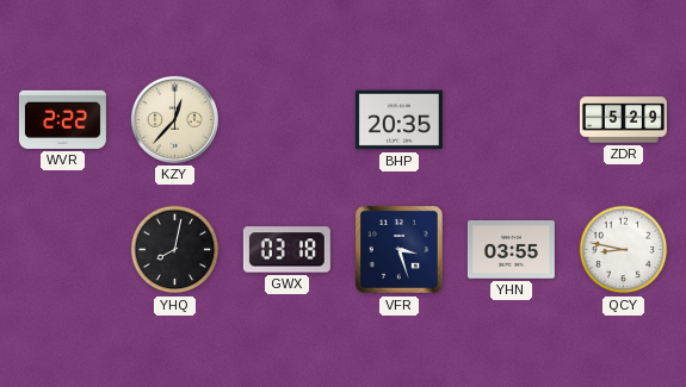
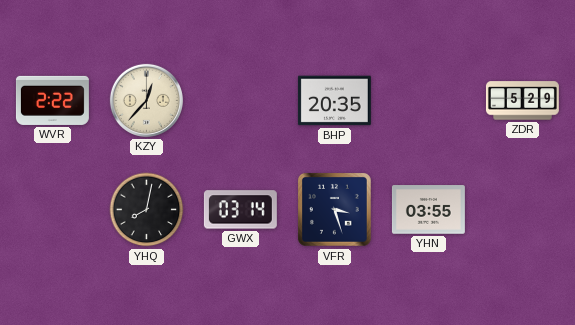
GWX: 03:18 -> 03:14 (240, 210)
QCY: 8:47 -> none (624, 250)
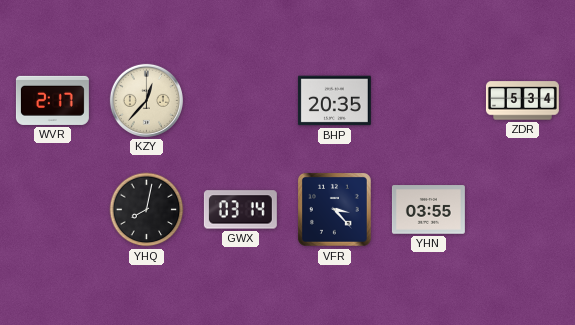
WVR: 2:22 -> 2:17 (52, 100)
ZDR: 5:29 -> 5:34 (522, 101)
VFR: 3:27 -> 3:23 (335, 210)
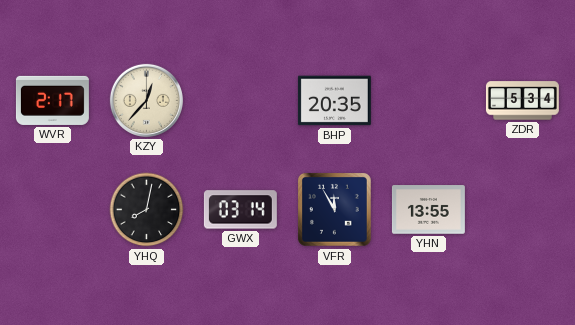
VFR: 3:23 -> 11:55 (335, 210)
YHN: 03:55 -> 13:55 (428, 210)
